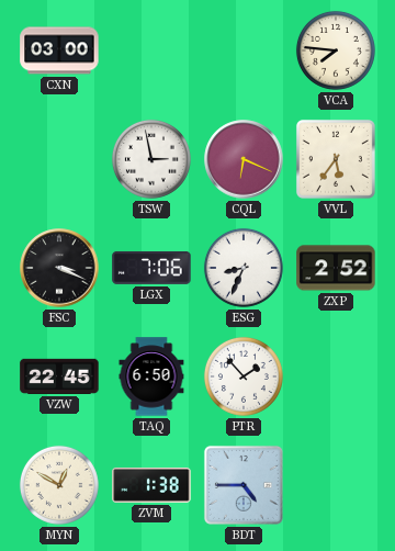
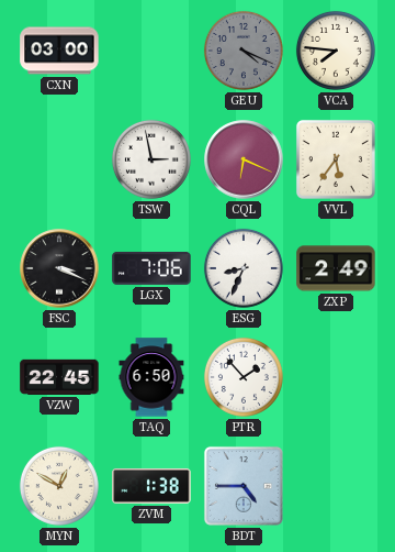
GEU: none -> 4:19 (244, 51)
ZXP: 2:52 -> 2:49 (336, 268)
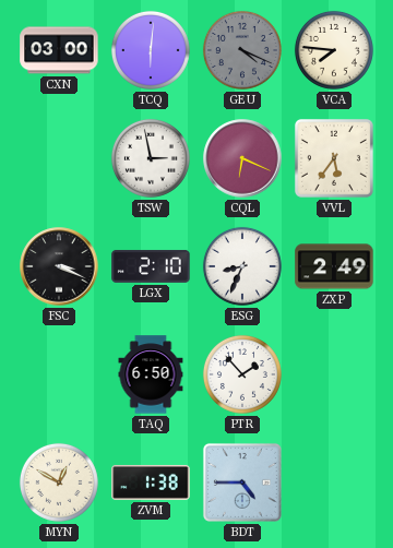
TCQ: none -> 6:01 (151, 50)
LGX: 7:06 -> 2:10 (151, 266)
VZW: 22:45 -> none (59, 377)
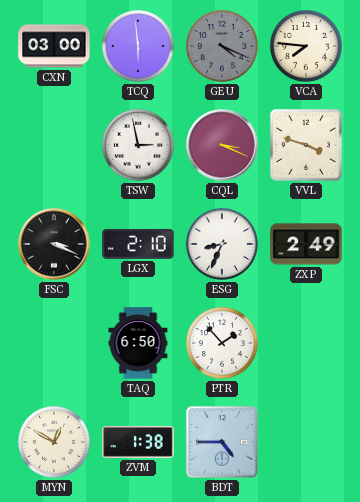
TCQ: 6:01 -> 5:59 (138, 46)
CQL: 6:19 -> 3:19 (222, 145)
VVL: 5:36 -> 3:48 (306, 145)
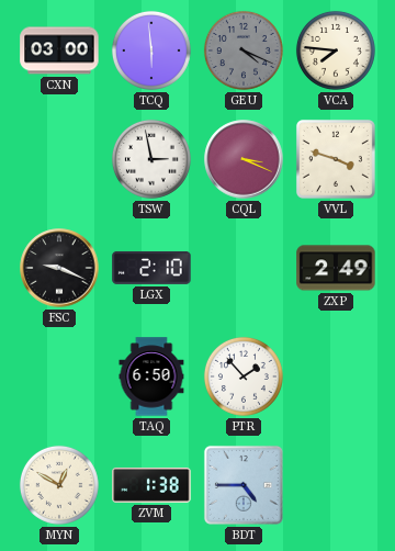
FSC: 3:19 -> 9:19 (59, 268)
ESG: 8:34 -> none (222, 244)
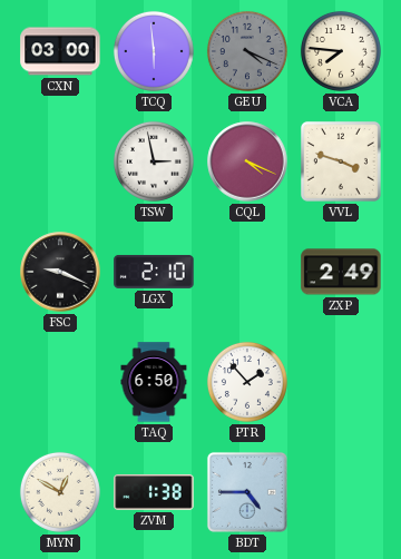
CQL: 3:19 -> 4:19 (247, 161)
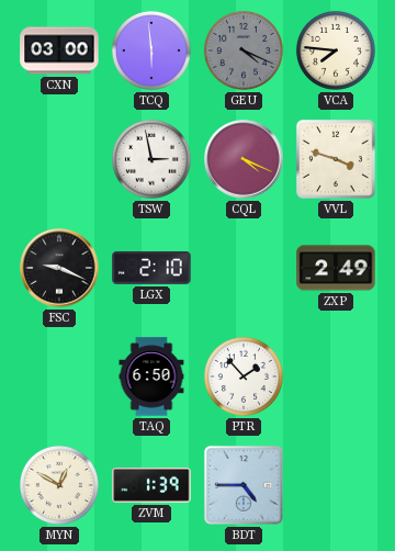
ZVM: 1:38 -> 1:39 (151, 485)
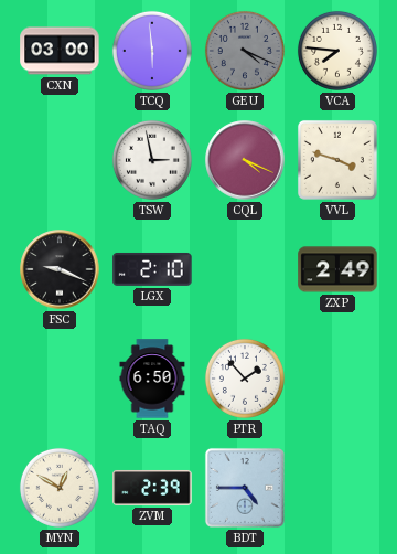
ZVM: 1:39 -> 2:39 (152, 488)
